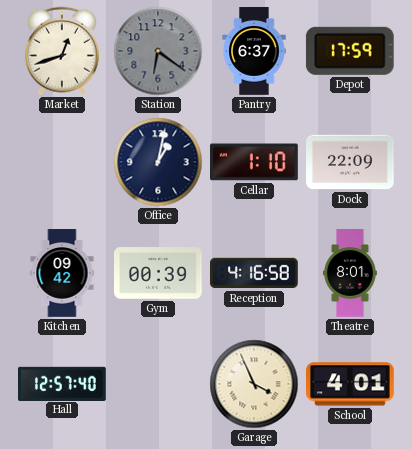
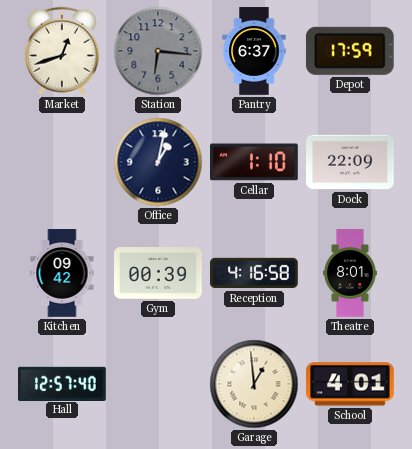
Station: 6:21 -> 6:16 (158, 51)
Garage: 3:56 -> 12:59 (254, 384)
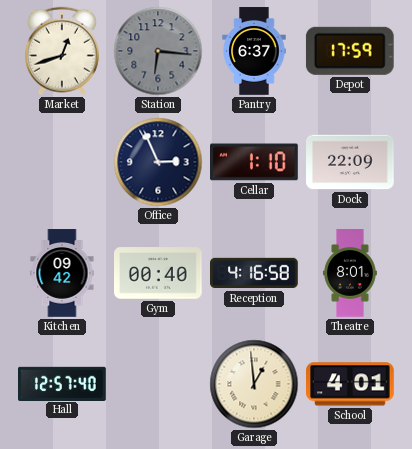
Office: 1:02 -> 2:56 (158, 162)
Gym: 00:39 -> 00:40 (159, 273)
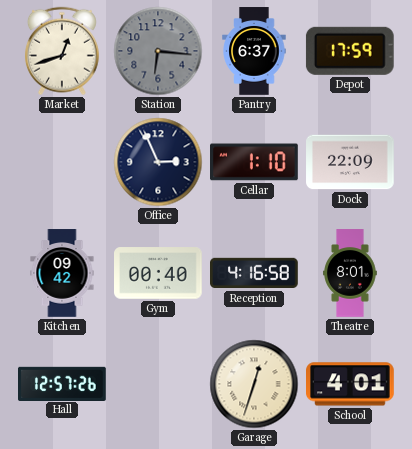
Hall: 12:57:40 -> 12:57:26 (63, 383)
Garage: 12:59 -> 12:33 (254, 384)
